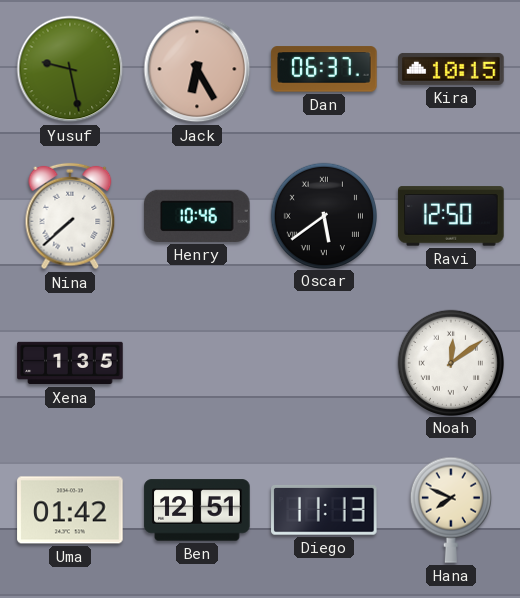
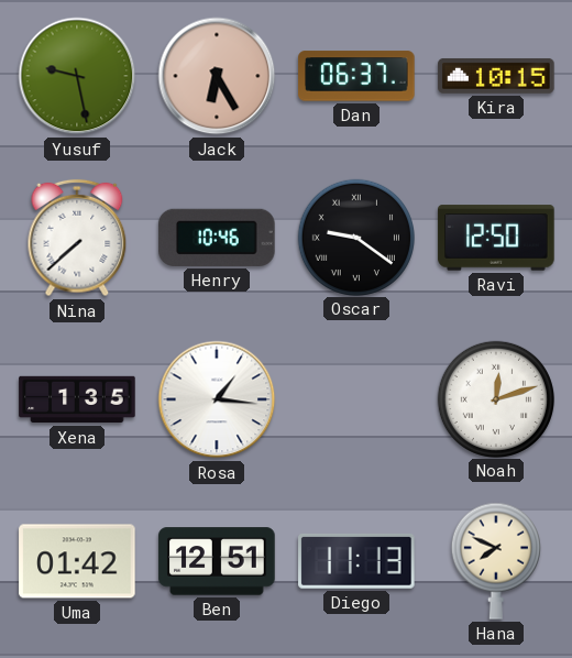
Oscar: 5:39 -> 9:21 (355, 237)
Rosa: none -> 1:16 (217, 399)
Noah: 12:09 -> 12:12 (495, 398)
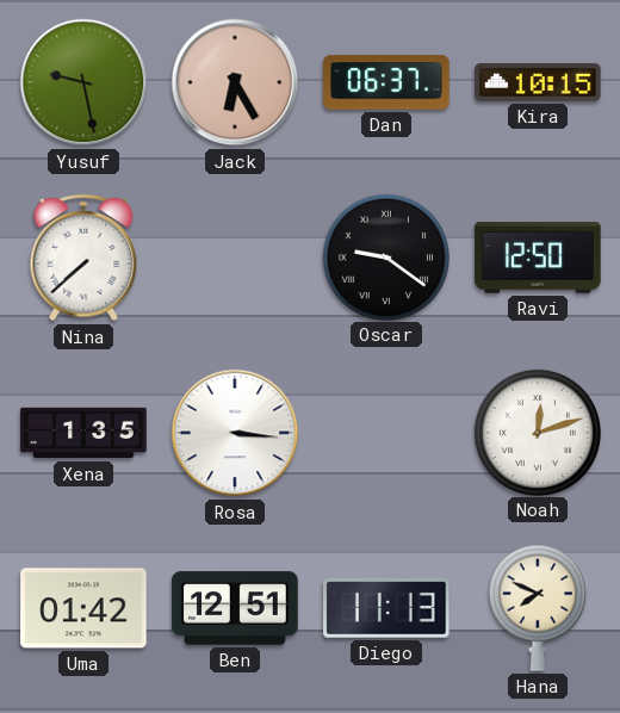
Henry: 10:46 -> none (217, 238)
Rosa: 1:16 -> 3:16 (235, 433)
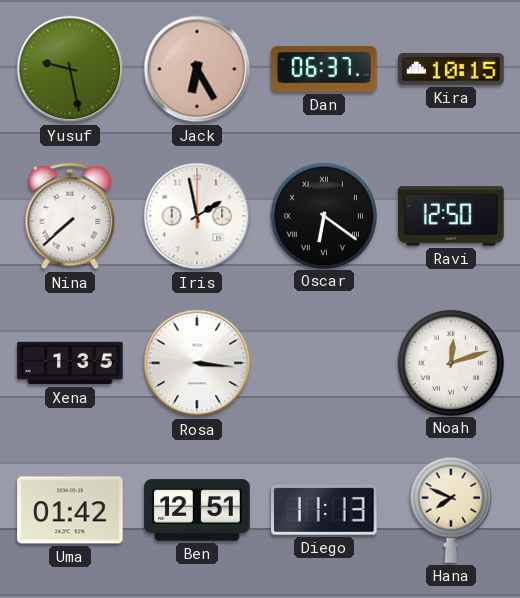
Iris: none -> 1:58 (197, 216)
Oscar: 9:21 -> 6:21 (323, 215)
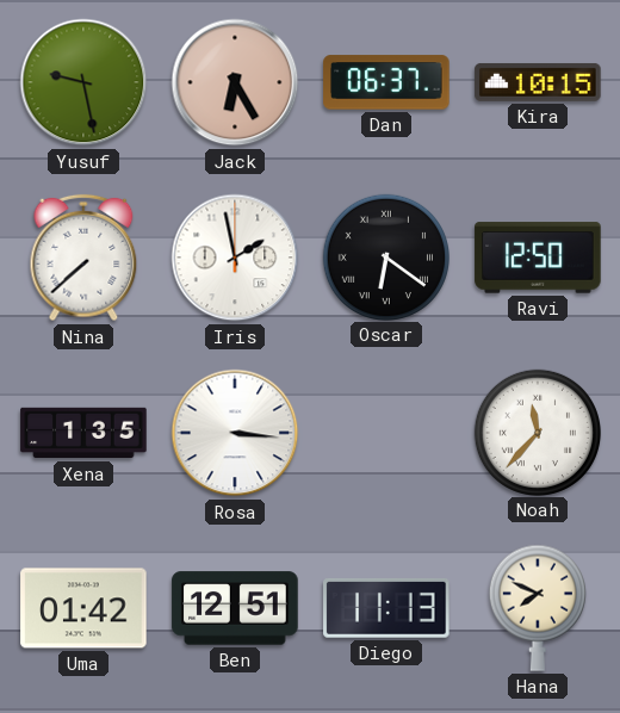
Noah: 12:12 -> 11:37 (537, 432)
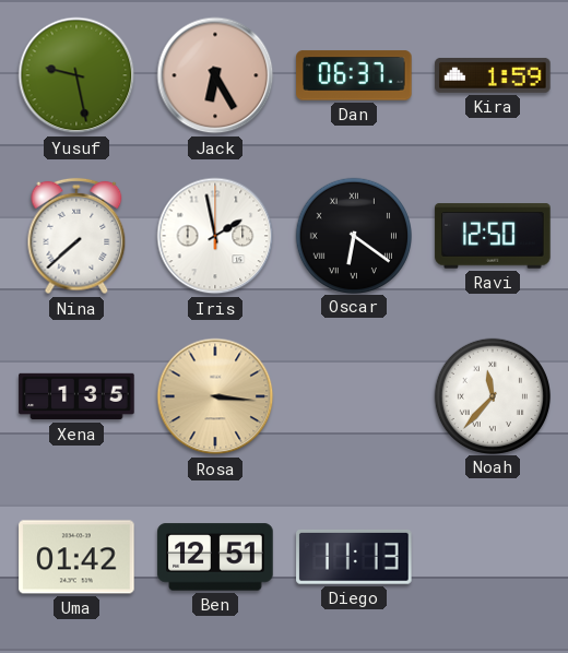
Kira: 10:15 -> 1:59 (493, 75)
Rosa dial: white -> champagne (215, 396)
Hana: 7:49 -> none (538, 608)
